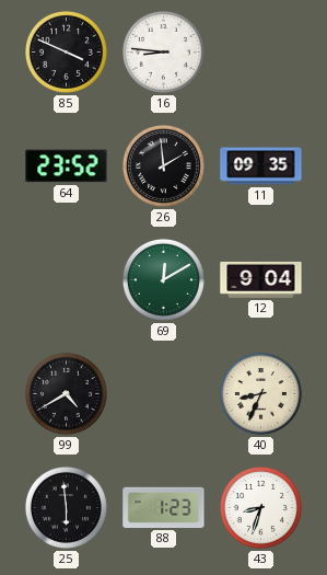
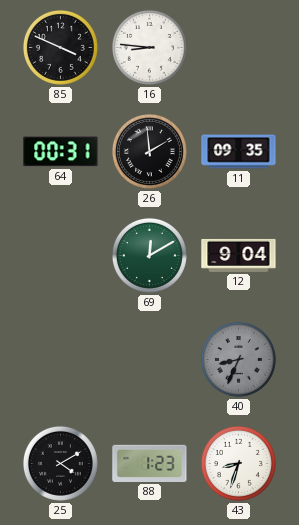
64: 23:52 -> 00:31 (61, 152)
99: 4:40 -> none (66, 393)
40 dial: cream -> grey (238, 359)
25: 5:59 -> 4:10 (60, 463)
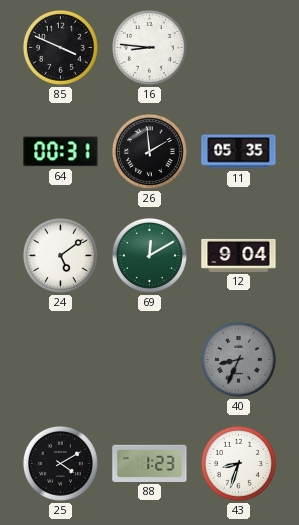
11: 09:35 -> 05:35 (239, 152)
24: none -> 5:09 (60, 255)
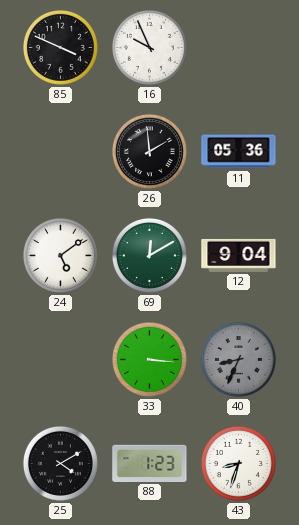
16: 8:46 -> 9:56 (149, 47)
64: 00:31 -> none (61, 152)
11: 05:35 -> 05:36 (239, 152)
33: none -> 3:16 (149, 359)
